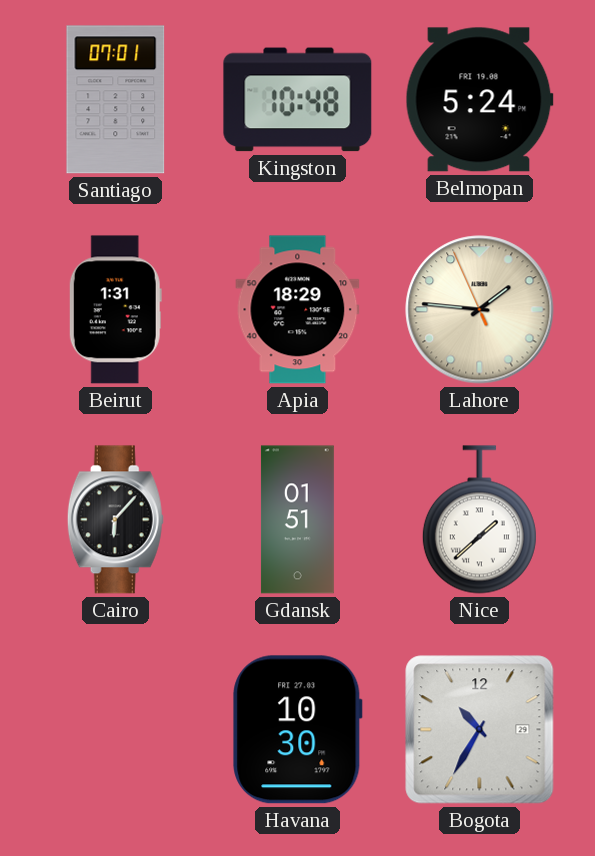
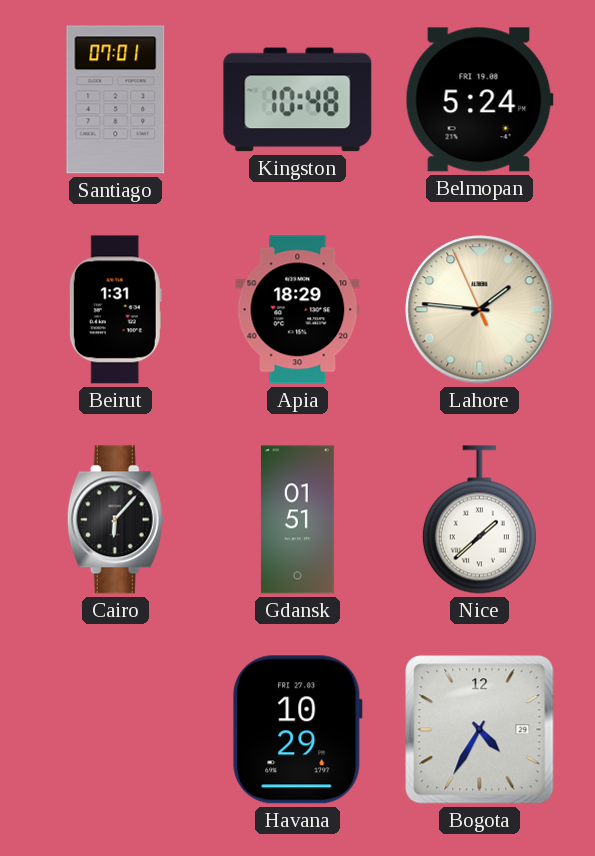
Havana: 10:30 -> 10:29 (298, 730)
Bogota: 10:35 -> 4:35 (480, 730)
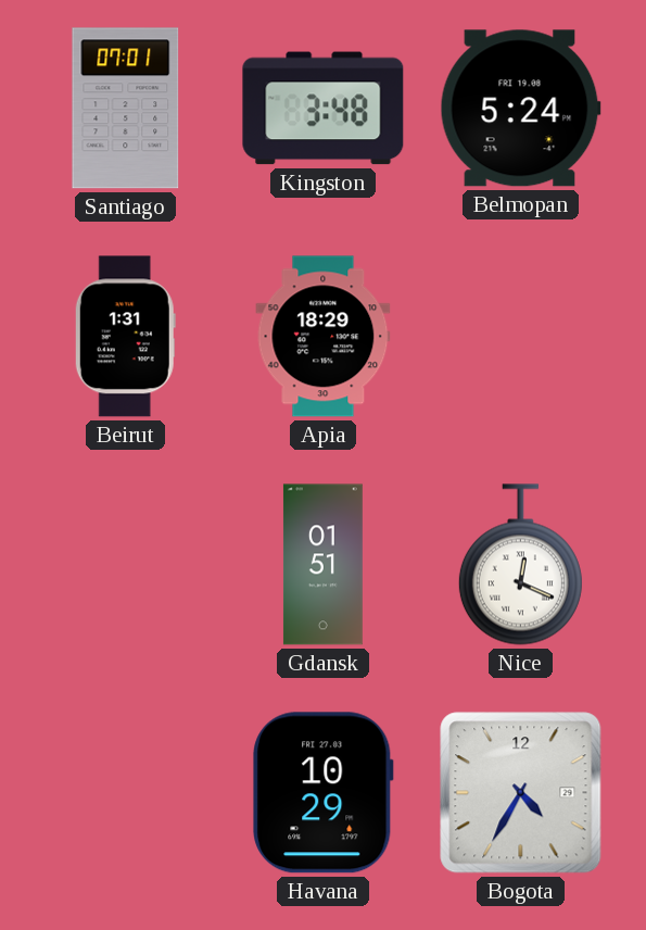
Kingston: 10:48 -> 3:48 (324, 109)
Lahore: 1:45 -> none (480, 310)
Cairo: 6:07 -> none (115, 520)
Nice: 1:38 -> 12:19 (520, 565)
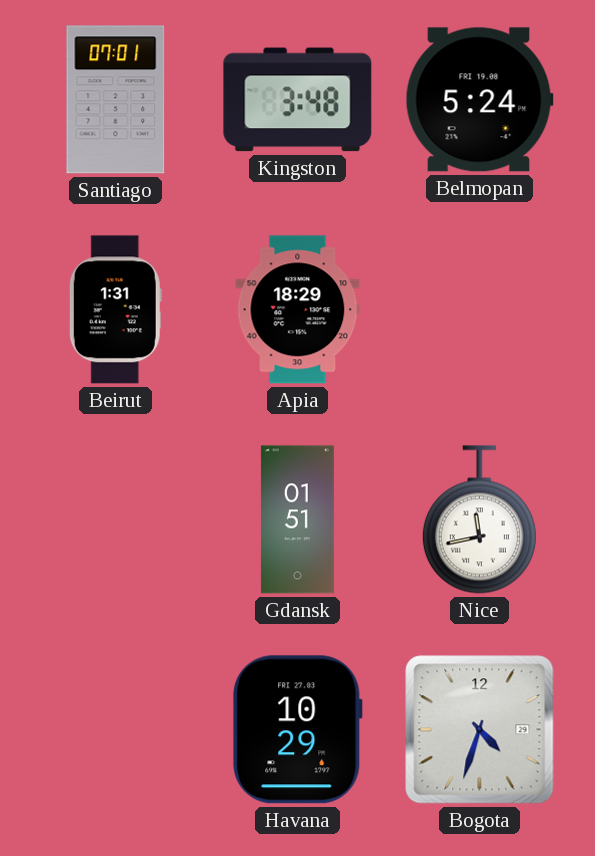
Nice: 12:19 -> 11:43 (479, 520)
Bogota: 4:35 -> 4:33 (480, 730)
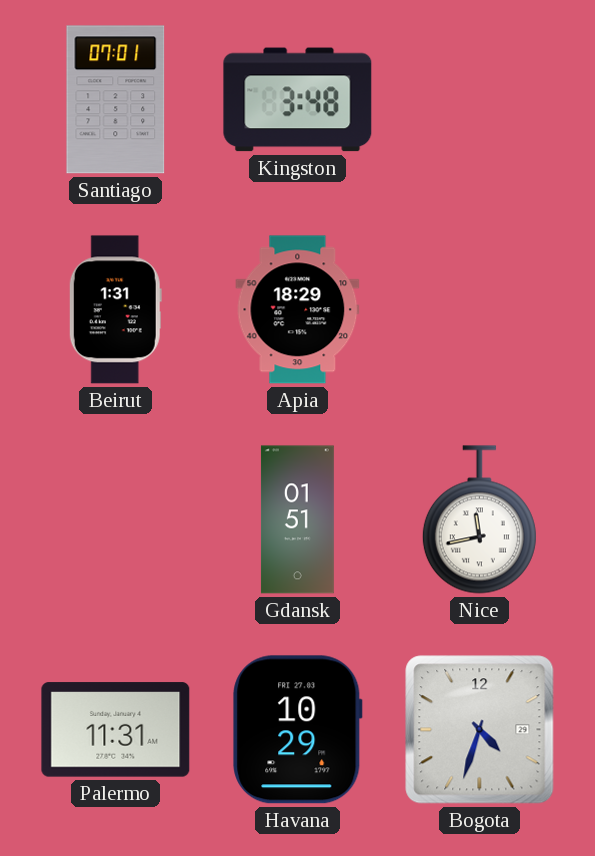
Belmopan: 5:24 -> none (479, 100)
Palermo: none -> 11:31 (116, 730)
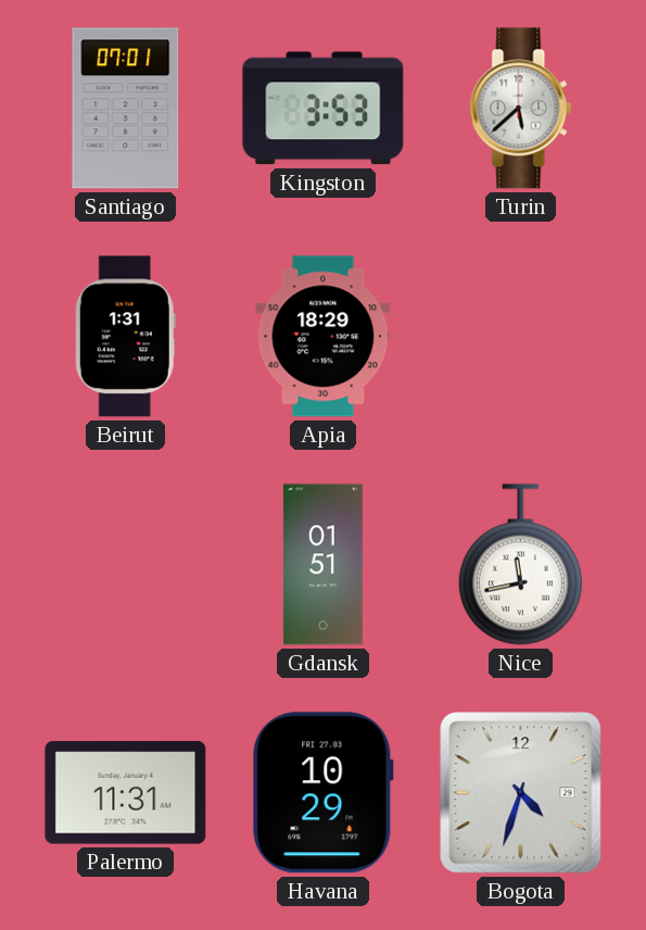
Kingston: 3:48 -> 3:53 (324, 109)
Turin: none -> 5:38 (521, 109)
